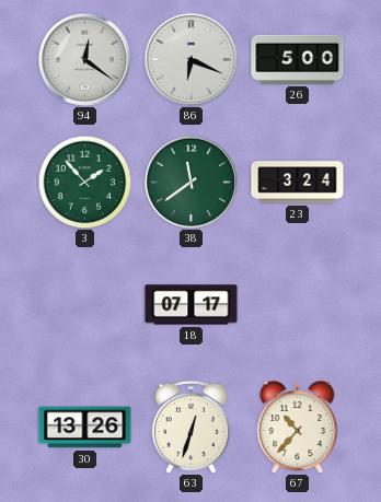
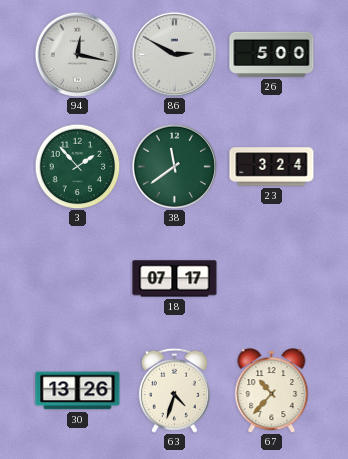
94: 12:21 -> 12:17 (77, 54)
86: 6:19 -> 2:50 (174, 54)
63: 12:33 -> 4:33 (174, 390)
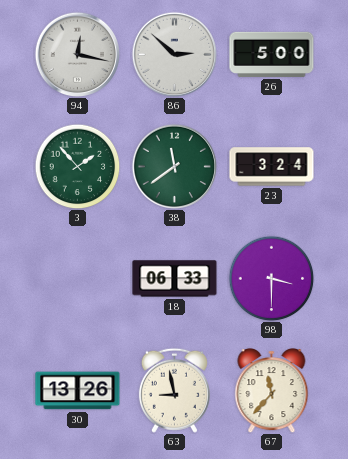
86: 2:50 -> 2:52 (174, 54)
18: 07:17 -> 06:33 (175, 279)
98: none -> 3:30 (271, 278)
63: 4:33 -> 8:58 (174, 390)
67: 10:37 -> 11:37 (272, 391)
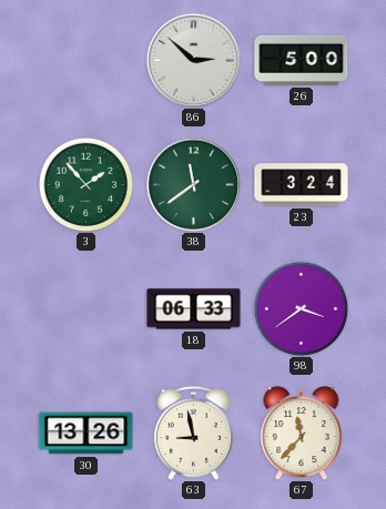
94: 12:17 -> none (77, 54)
98: 3:30 -> 3:39 (301, 308)
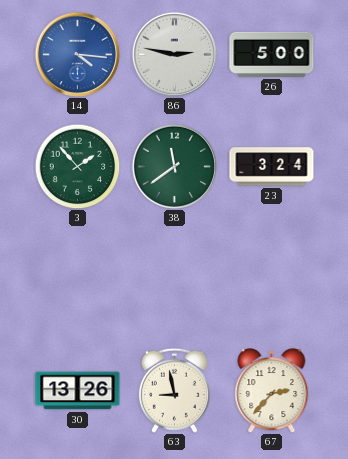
14: none -> 4:16 (77, 54)
86: 2:52 -> 2:47 (174, 54)
18: 06:33 -> none (194, 309)
98: 3:39 -> none (301, 308)
67: 11:37 -> 2:37 (272, 391)
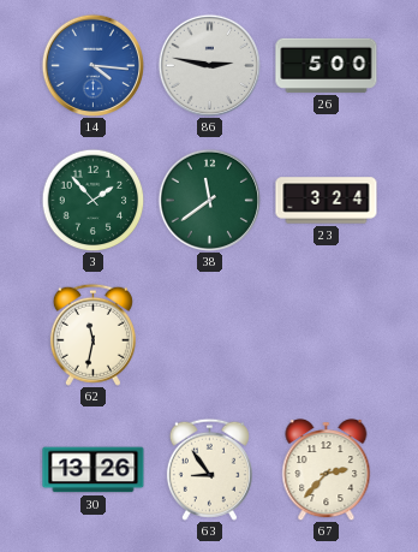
62: none -> 11:32 (92, 334)
63: 8:58 -> 8:54 (209, 469)
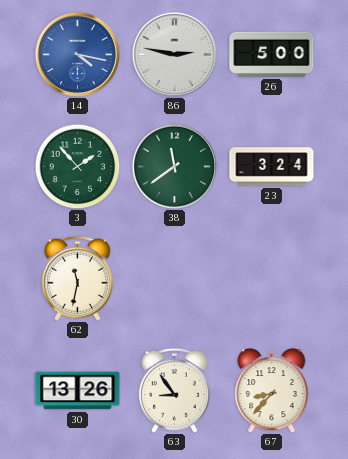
14: 4:16 -> 4:17 (77, 54)
67: 2:37 -> 8:37 (272, 391)
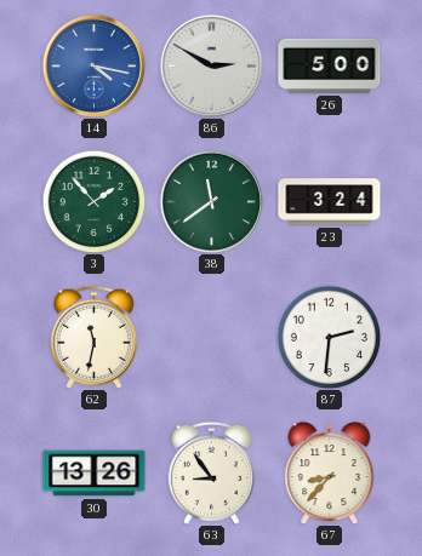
86: 2:47 -> 2:50 (211, 65)
87: none -> 2:31 (329, 337)
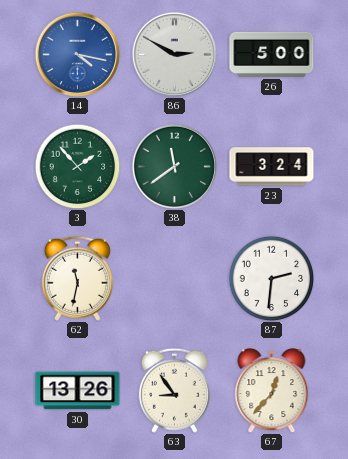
67: 8:37 -> 12:37 (272, 391)
